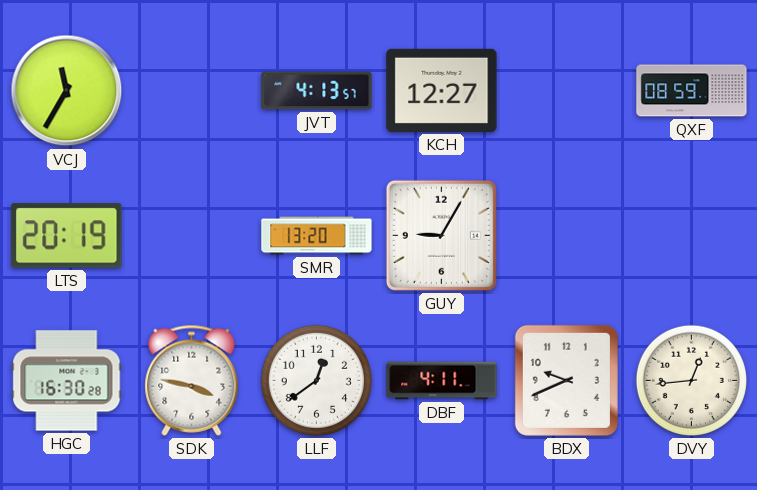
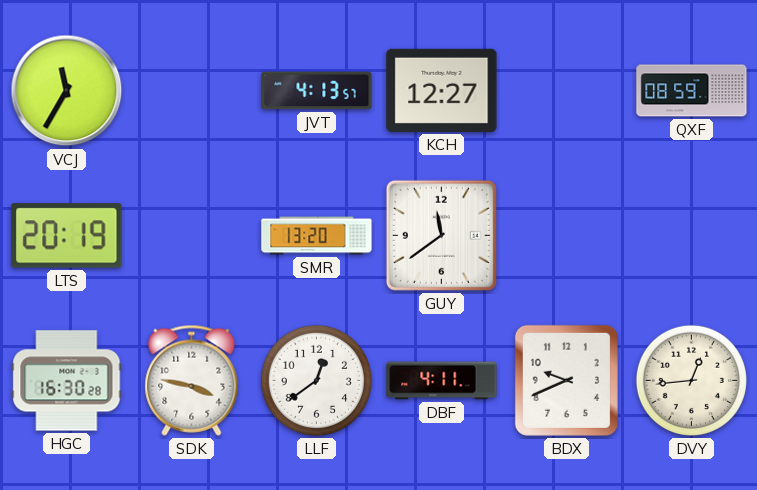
GUY: 9:05 -> 11:39 (441, 235)
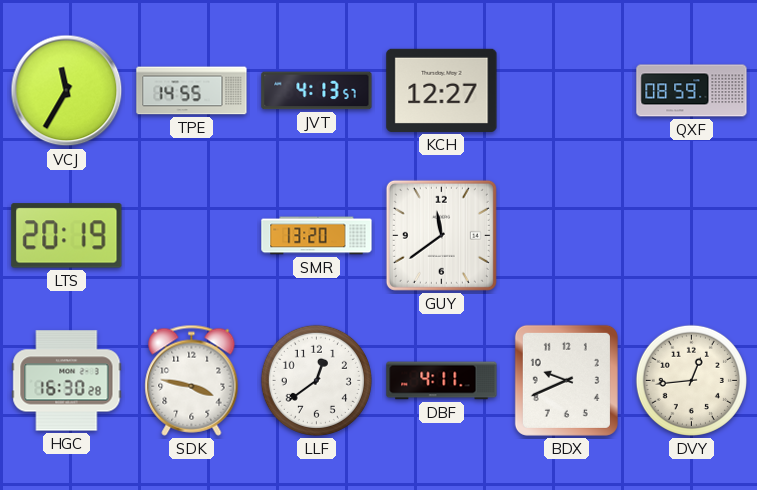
TPE: none -> 14:55 (192, 91)
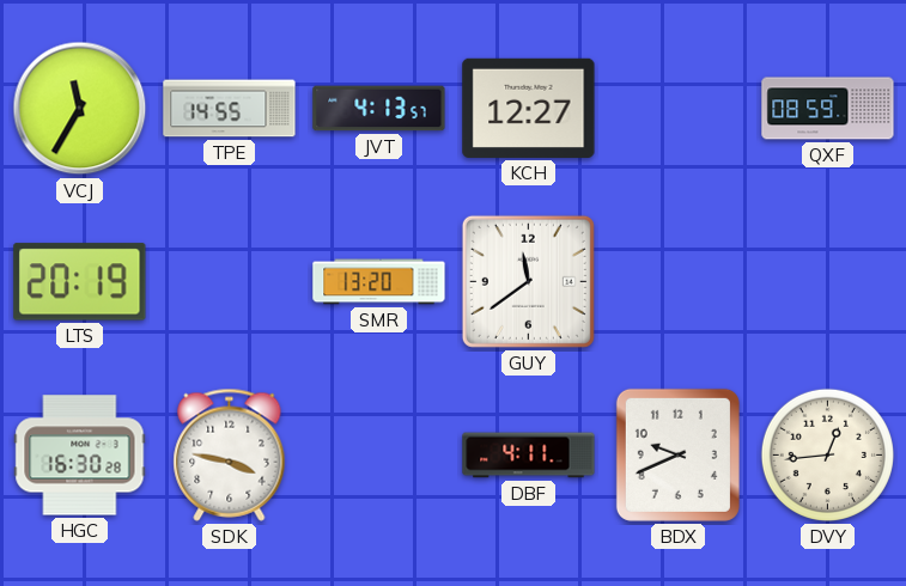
LLF: 12:39 -> none (316, 380)
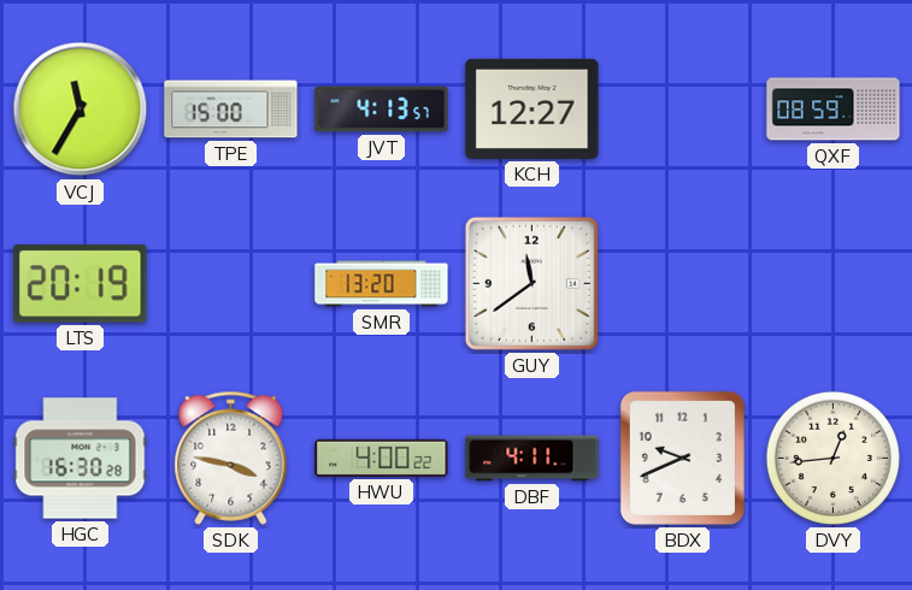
TPE: 14:55 -> 15:00 (231, 110)
HWU: none -> 4:00 (382, 458)
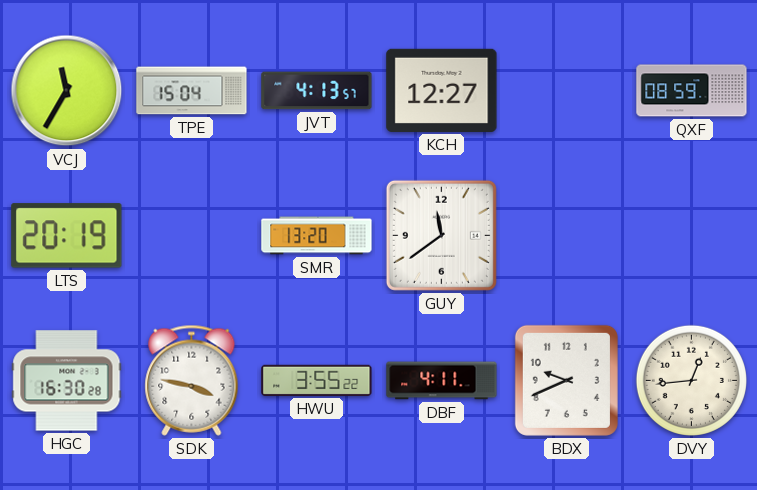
TPE: 15:00 -> 15:04 (192, 91)
HWU: 4:00 -> 3:55 (317, 380)
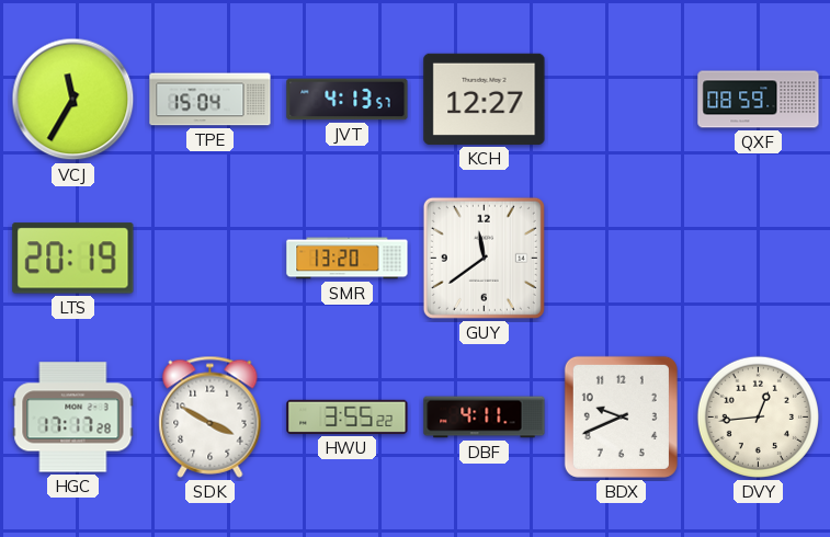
HGC: 16:30 -> 17:17 (73, 418)
SDK: 3:47 -> 3:50 (211, 416)
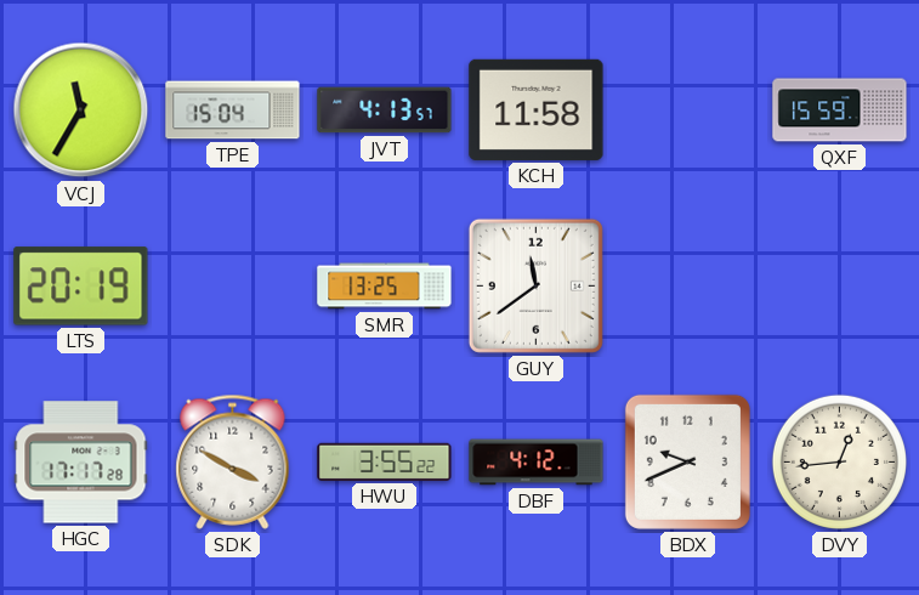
KCH: 12:27 -> 11:58 (537, 109)
QXF: 08:59 -> 15:59 (840, 110)
SMR: 13:20 -> 13:25 (385, 287)
DBF: 4:11 -> 4:12 (537, 463)
